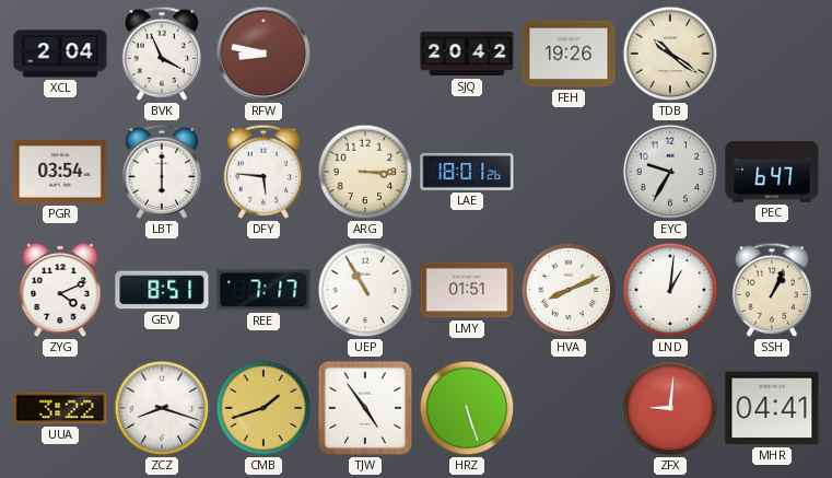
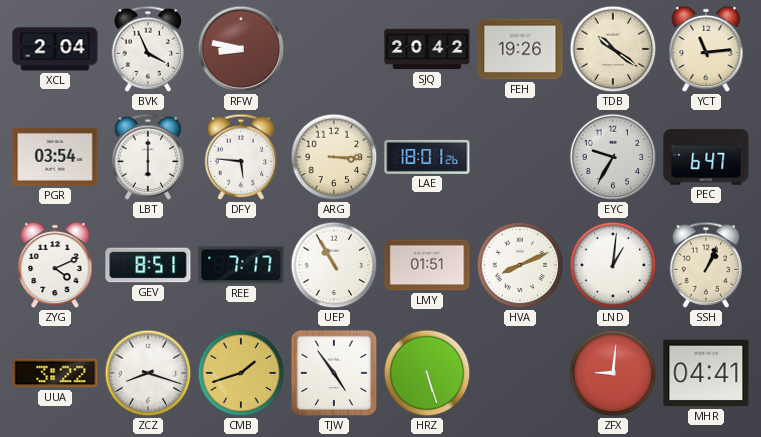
YCT: none -> 11:14 (706, 49)
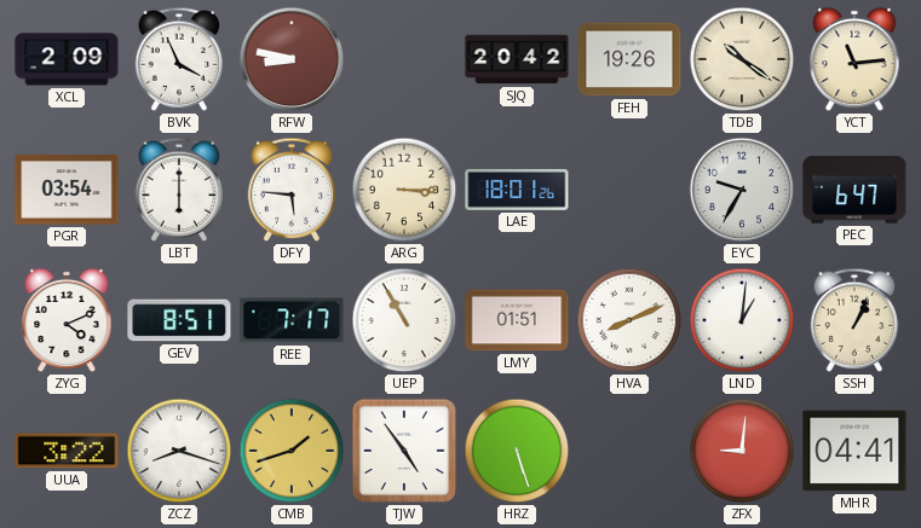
XCL: 2:04 -> 2:09 (67, 59)
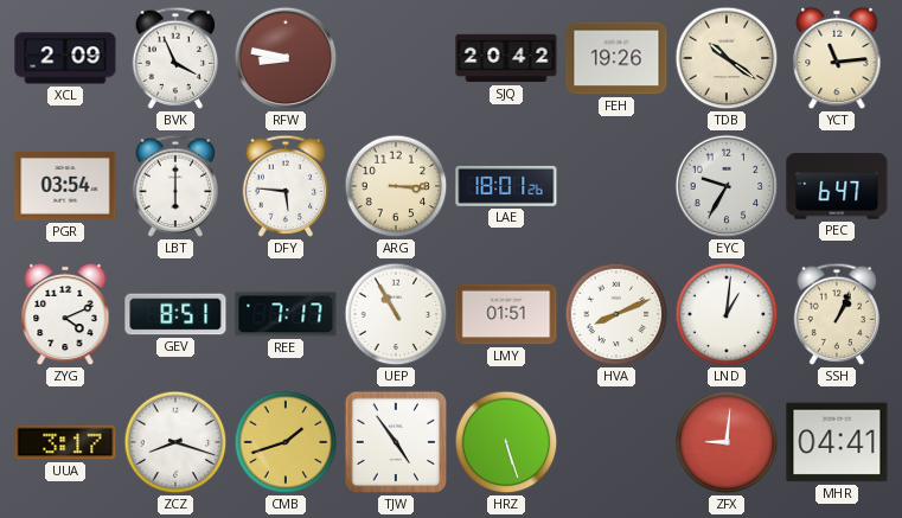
UUA: 3:22 -> 3:17 (65, 442)
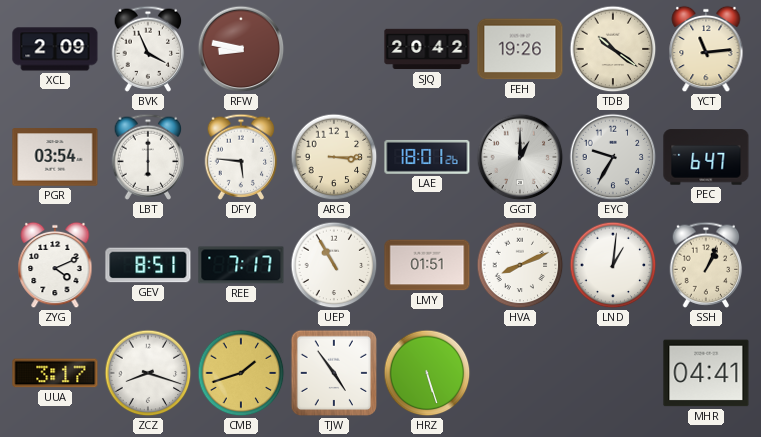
GGT: none -> 1:00 (520, 157)
ZFX: 9:01 -> none (727, 442)
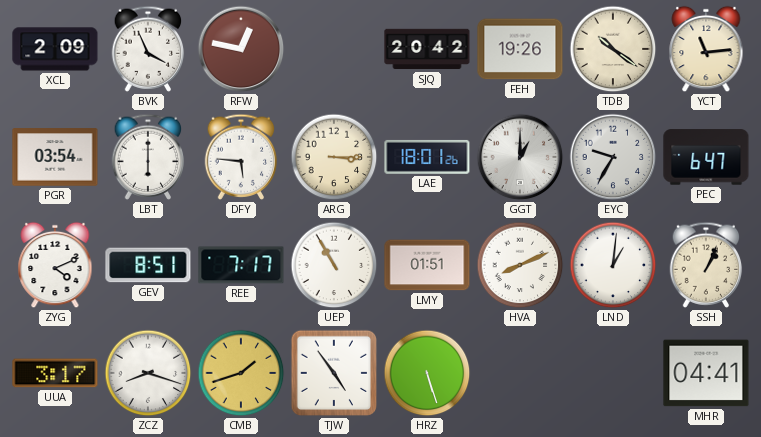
RFW: 8:47 -> 12:47 (241, 49)
